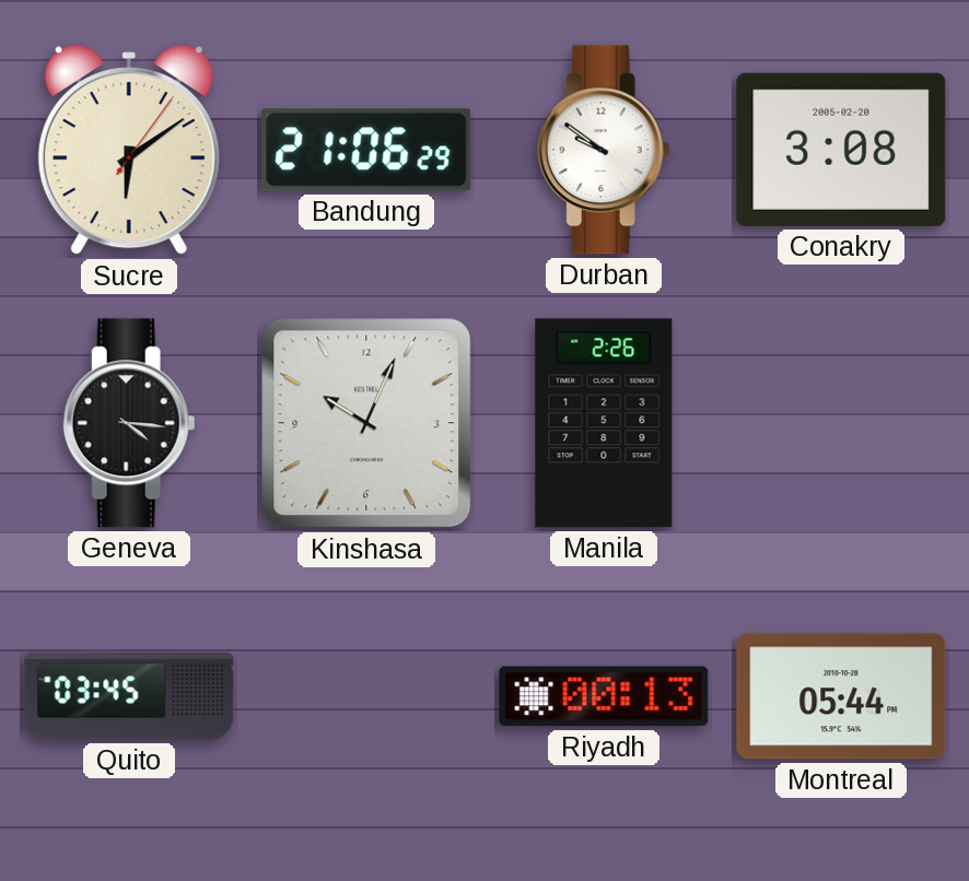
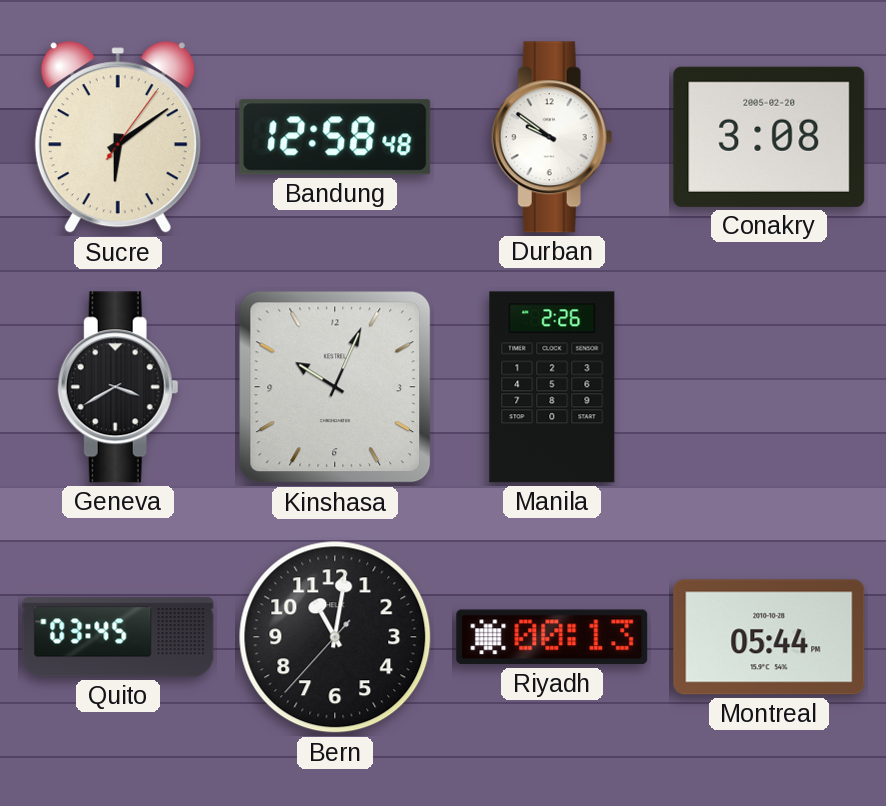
Bandung: 21:06 -> 12:58 (335, 137)
Geneva: 4:16 -> 3:40 (118, 387)
Bern: none -> 11:01 (335, 637)
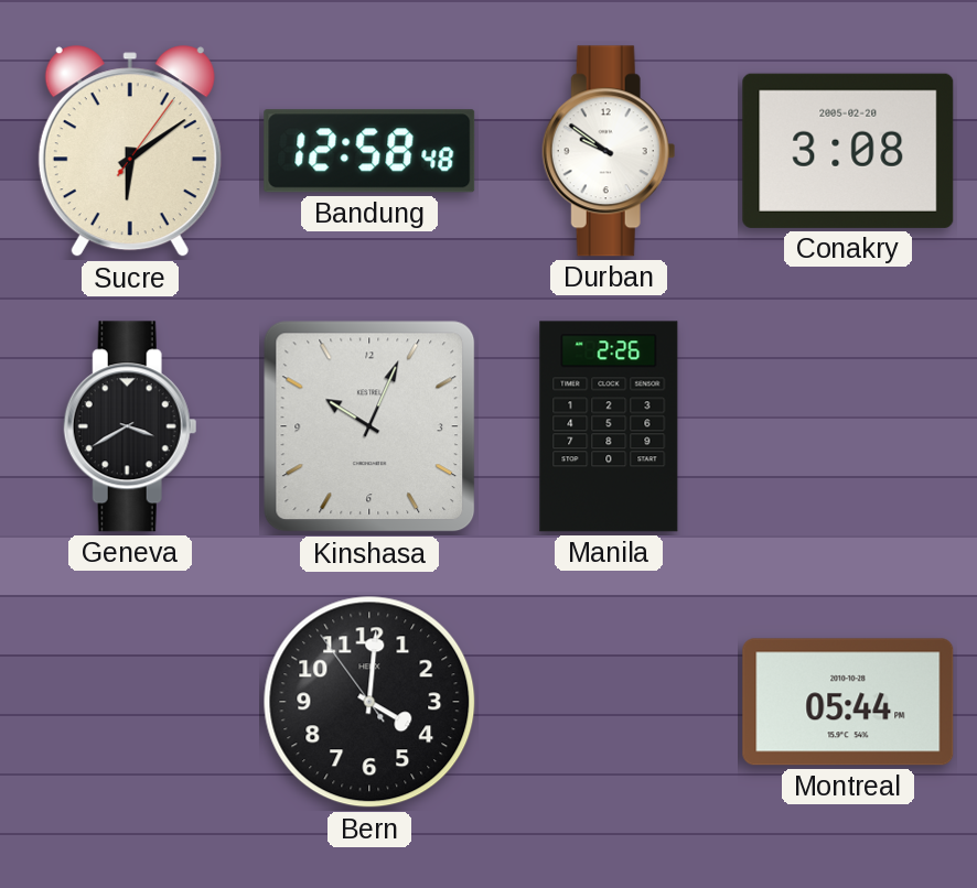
Quito: 03:45 -> none (118, 637)
Bern: 11:01 -> 4:00 (369, 702)
Riyadh: 00:13 -> none (552, 637)
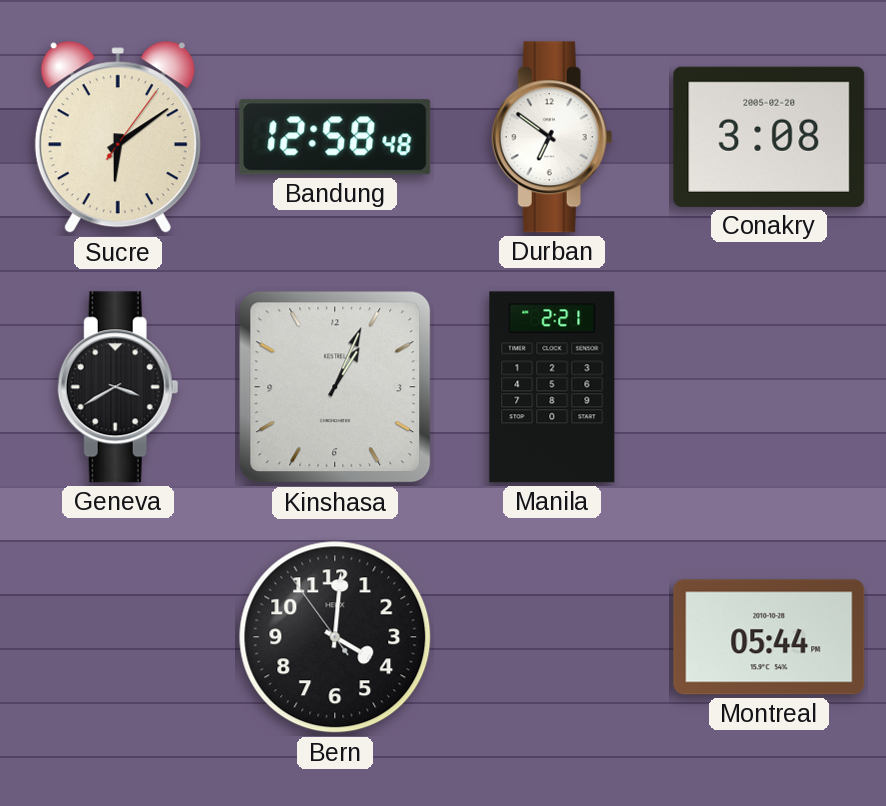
Durban: 9:51 -> 6:51 (552, 137)
Kinshasa: 10:04 -> 1:04 (335, 387)
Manila: 2:26 -> 2:21 (552, 387)
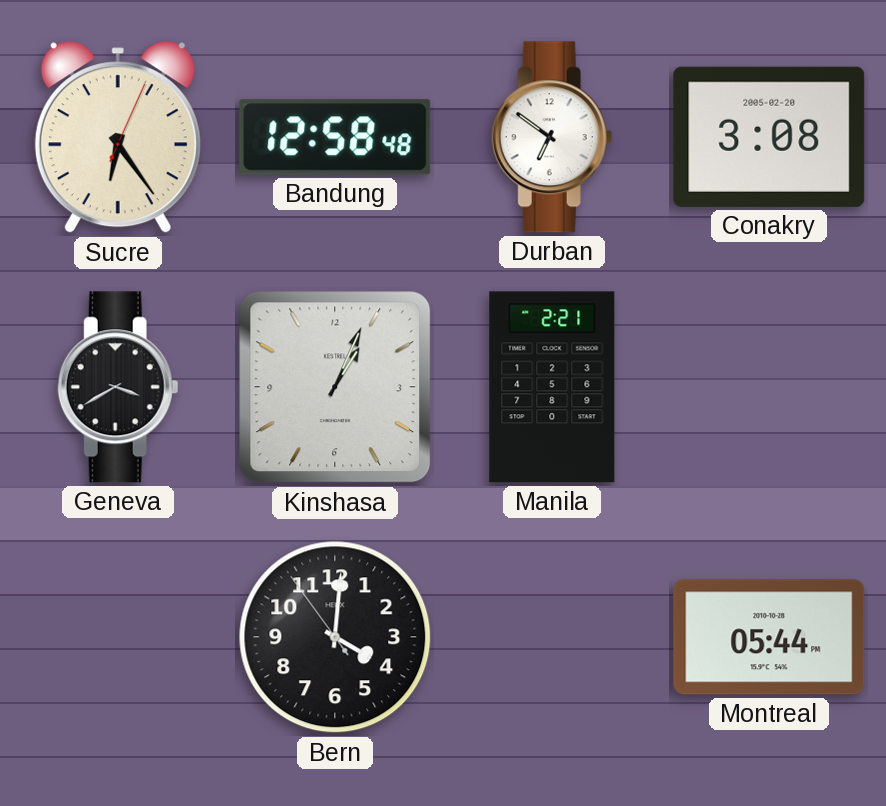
Sucre: 6:09 -> 6:24 (118, 138)
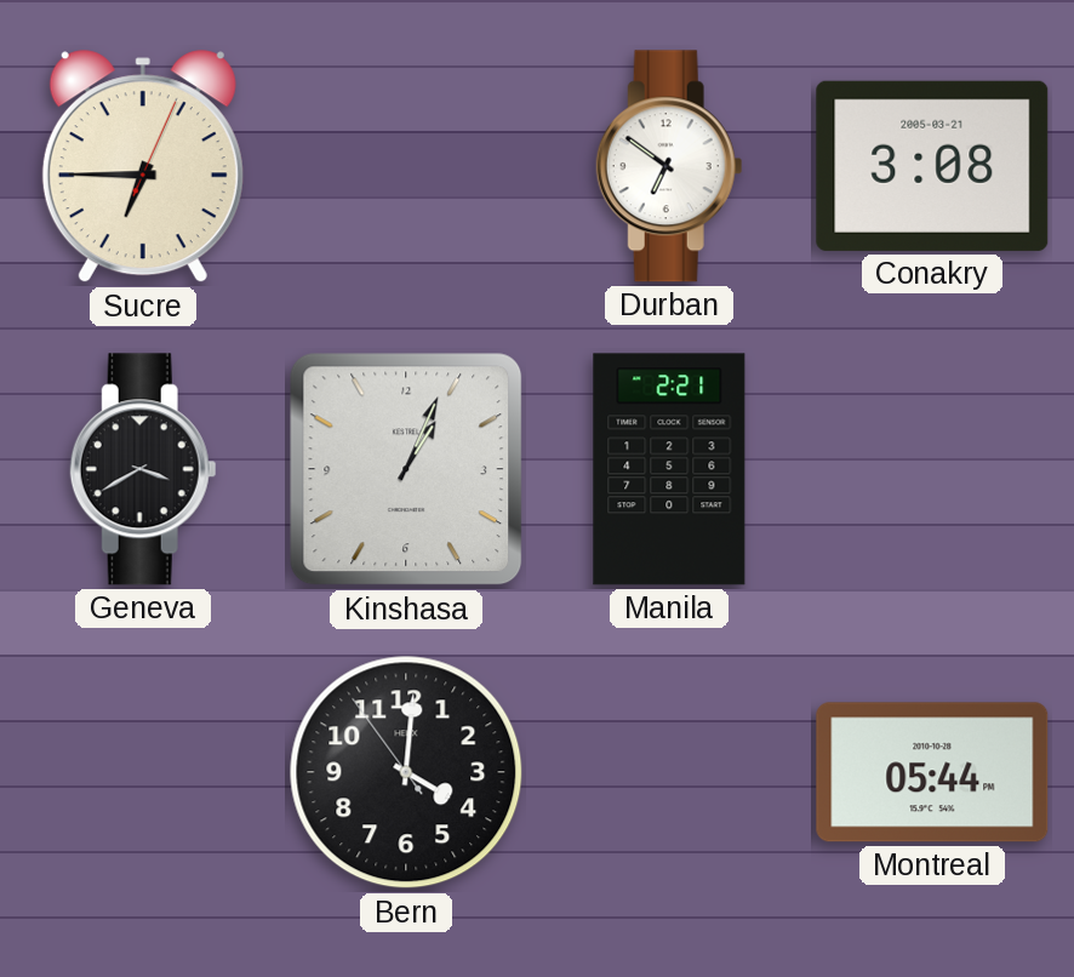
Sucre: 6:24 -> 6:45 (143, 167)
Bandung: 12:58 -> none (335, 137)
Conakry date: 2005-02-20 -> 2005-03-21 (932, 166)
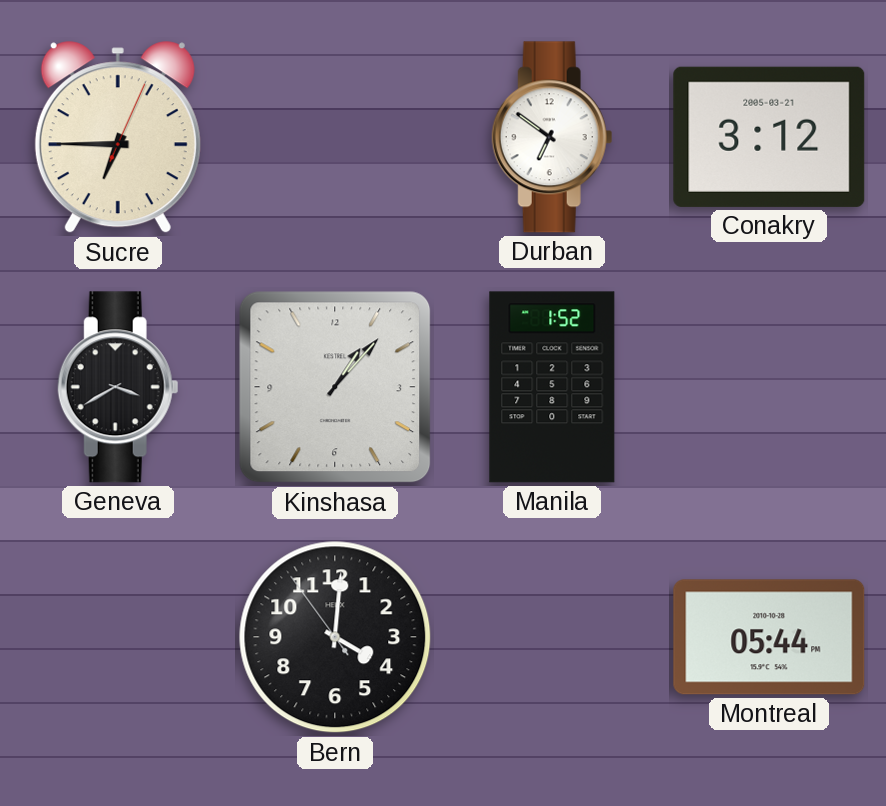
Conakry: 3:08 -> 3:12 (769, 137)
Kinshasa: 1:04 -> 1:07 (335, 387)
Manila: 2:21 -> 1:52 (552, 387)
